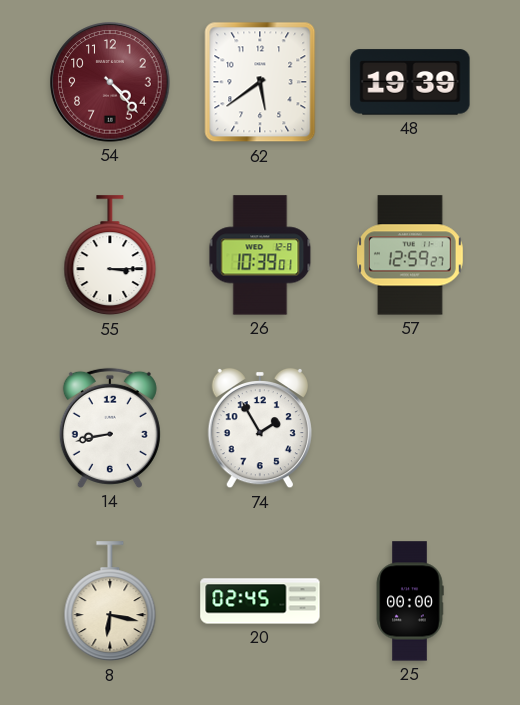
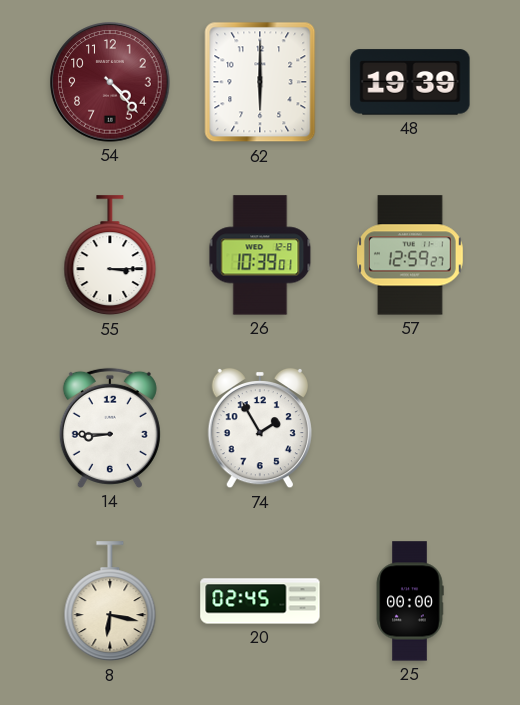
62: 5:39 -> 6:00 (260, 82)
14: 8:43 -> 8:45 (110, 428)
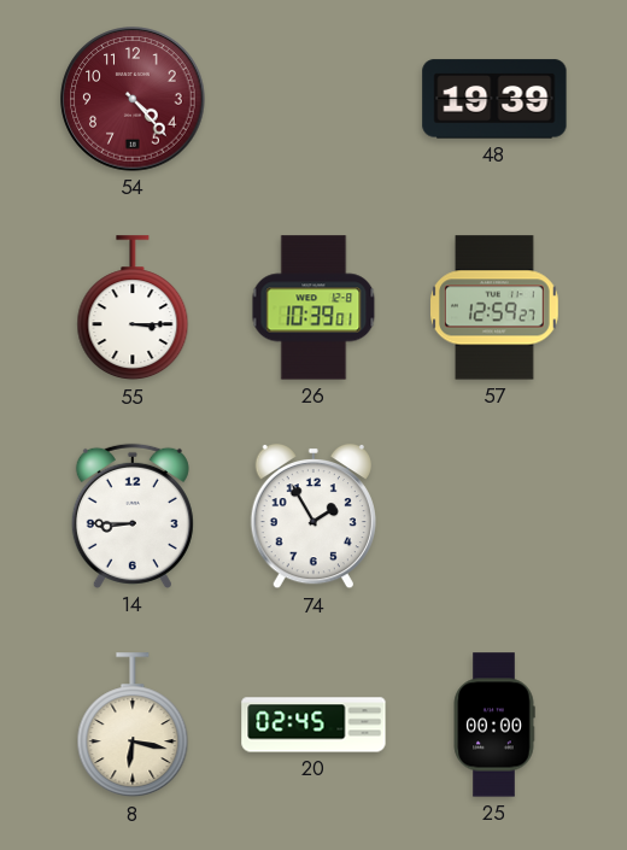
62: 6:00 -> none (260, 82)
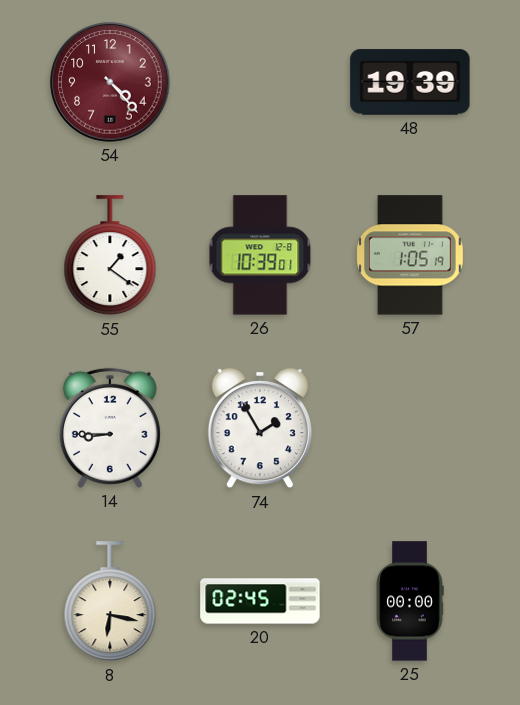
55: 3:15 -> 1:21 (110, 256)
57: 12:59 -> 1:05 (411, 255)
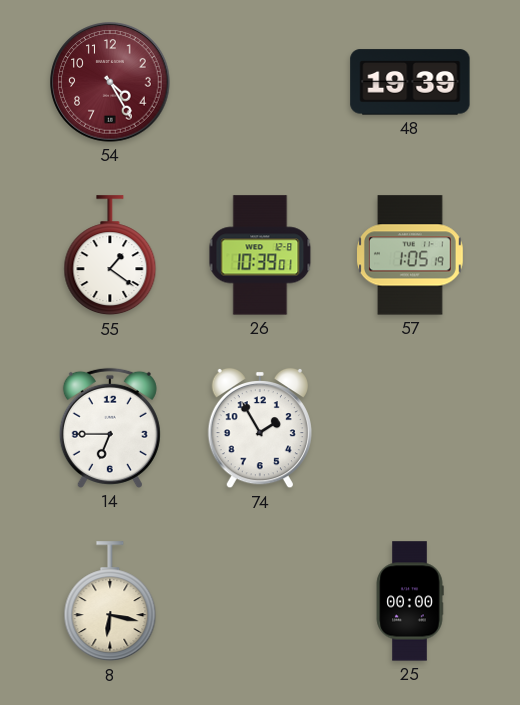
54: 4:23 -> 4:25 (110, 82)
14: 8:45 -> 6:45 (110, 428)
20: 02:45 -> none (260, 601)
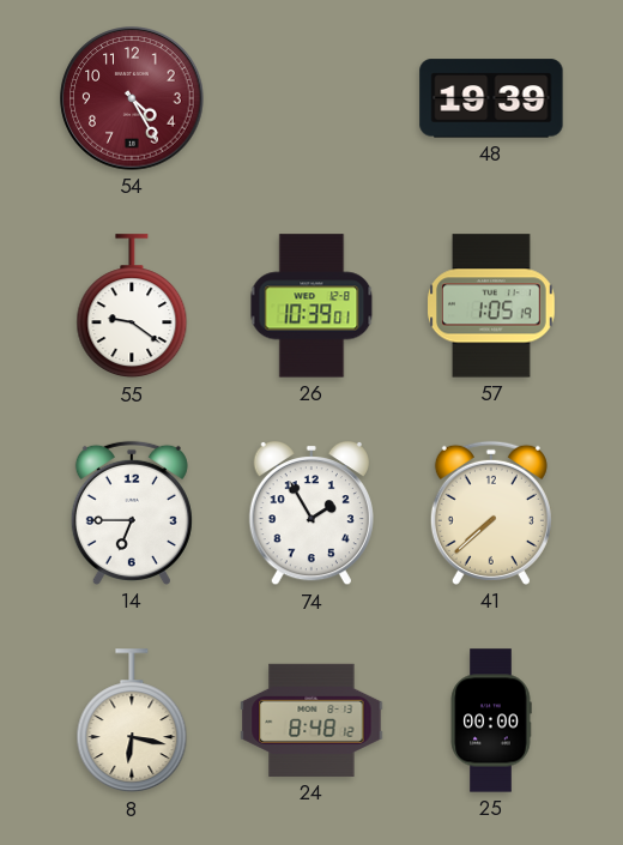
55: 1:21 -> 9:21 (132, 307)
41: none -> 7:38 (491, 513)
24: none -> 8:48 (311, 720)
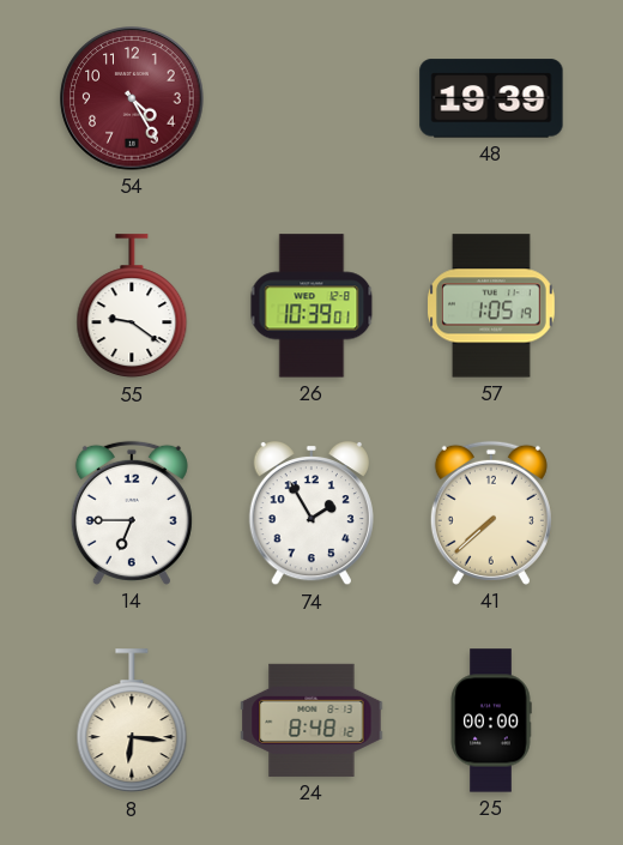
8: 6:17 -> 6:16 (132, 722)
